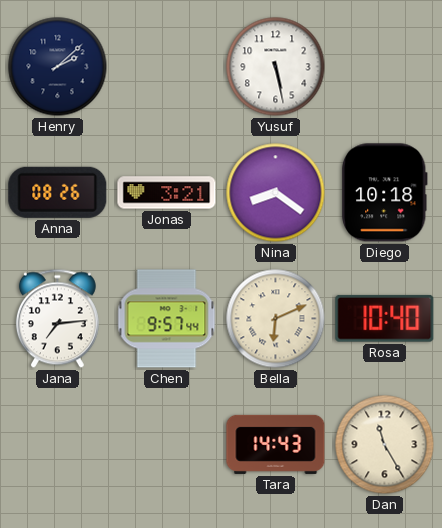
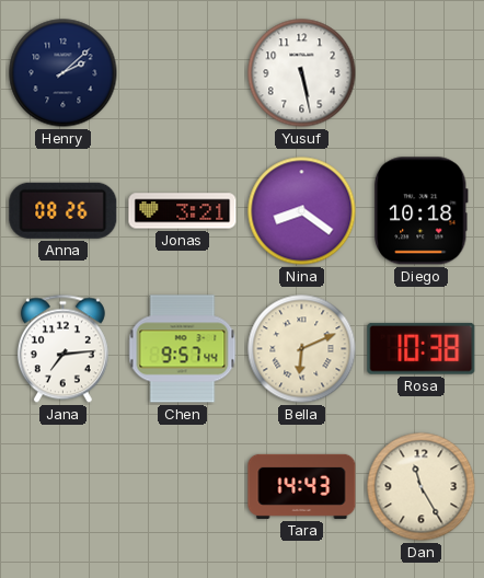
Rosa: 10:40 -> 10:38 (422, 348)
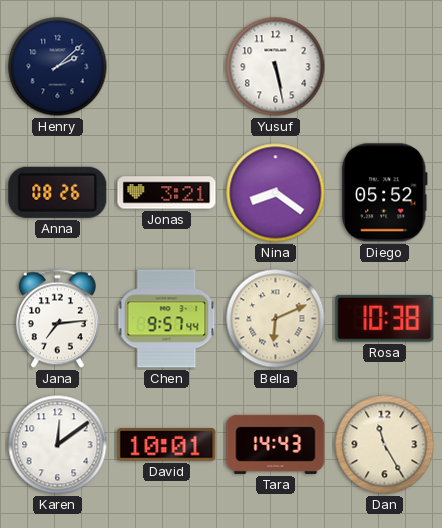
Diego: 10:18 -> 05:52 (384, 193)
Karen: none -> 12:09 (58, 445)
David: none -> 10:01 (167, 445)
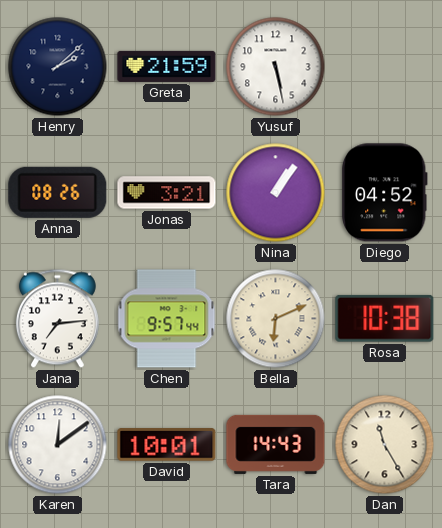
Greta: none -> 21:59 (167, 66)
Nina: 8:21 -> 1:06 (276, 193)
Diego: 05:52 -> 04:52 (384, 193)
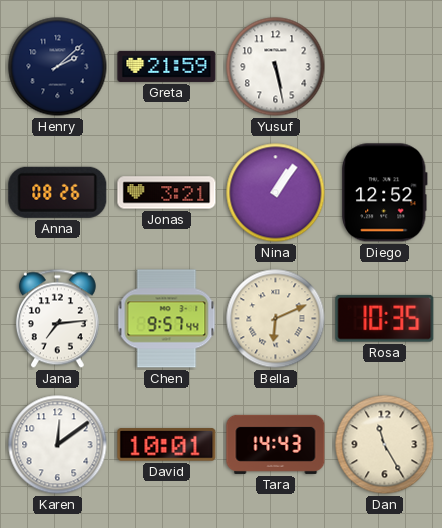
Diego: 04:52 -> 12:52 (384, 193)
Rosa: 10:38 -> 10:35 (385, 318)
